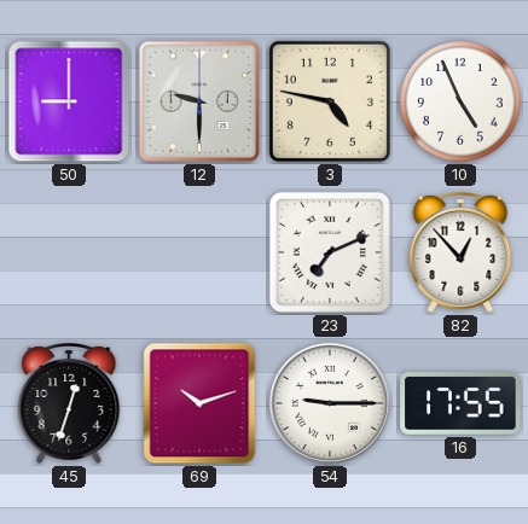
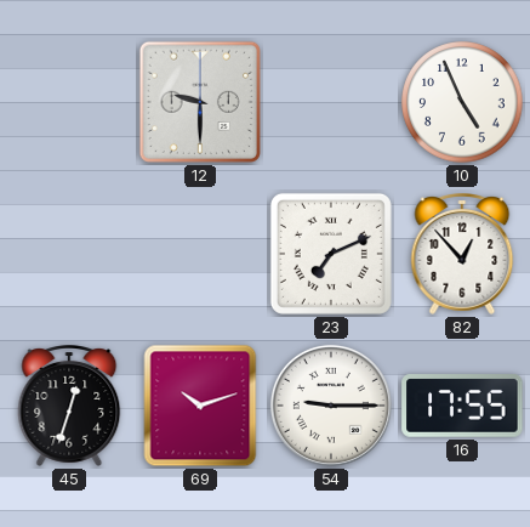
50: 9:00 -> none (69, 101)
3: 4:47 -> none (330, 101)
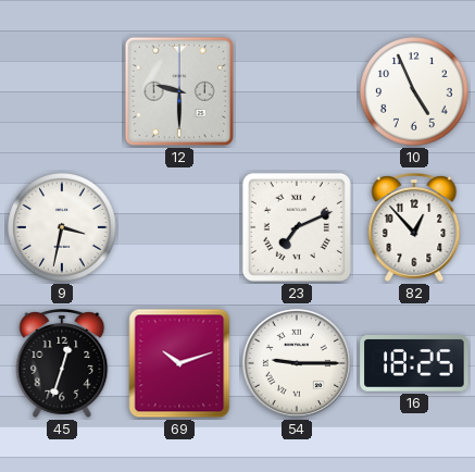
9: none -> 3:32 (62, 227)
16: 17:55 -> 18:25 (414, 364)
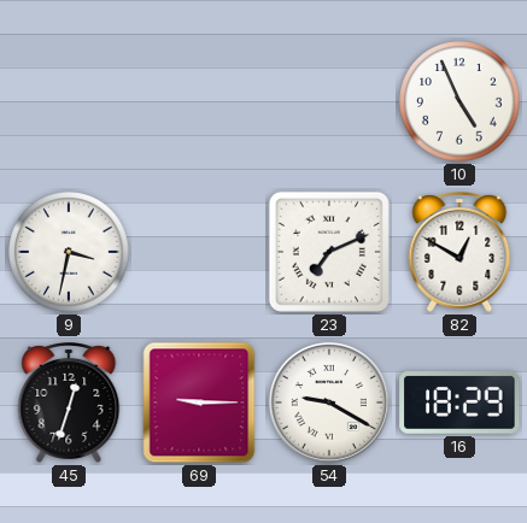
12: 9:30 -> none (179, 91)
82: 12:53 -> 12:50 (459, 253)
69: 10:12 -> 9:15 (199, 402)
54: 9:15 -> 9:20 (329, 402)
16: 18:25 -> 18:29 (459, 404)
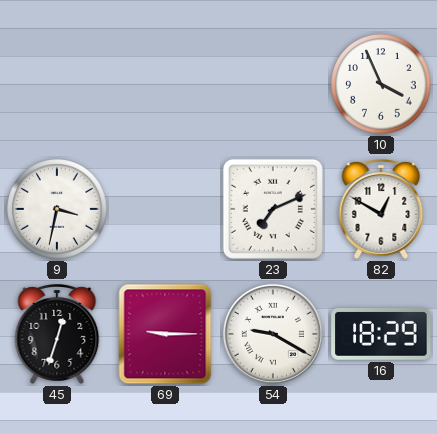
10: 4:56 -> 3:56 (381, 84)
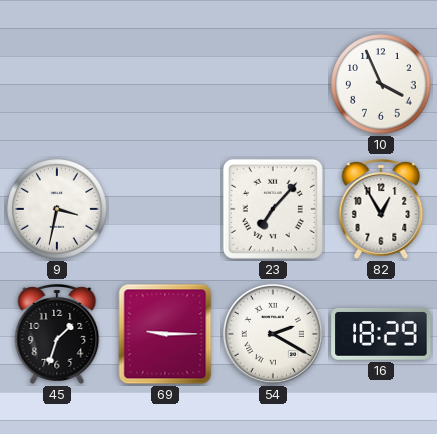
23: 7:11 -> 7:07 (273, 209)
82: 12:50 -> 12:55 (381, 210)
45: 12:33 -> 1:33 (57, 335)
54: 9:20 -> 2:20 (273, 334)
